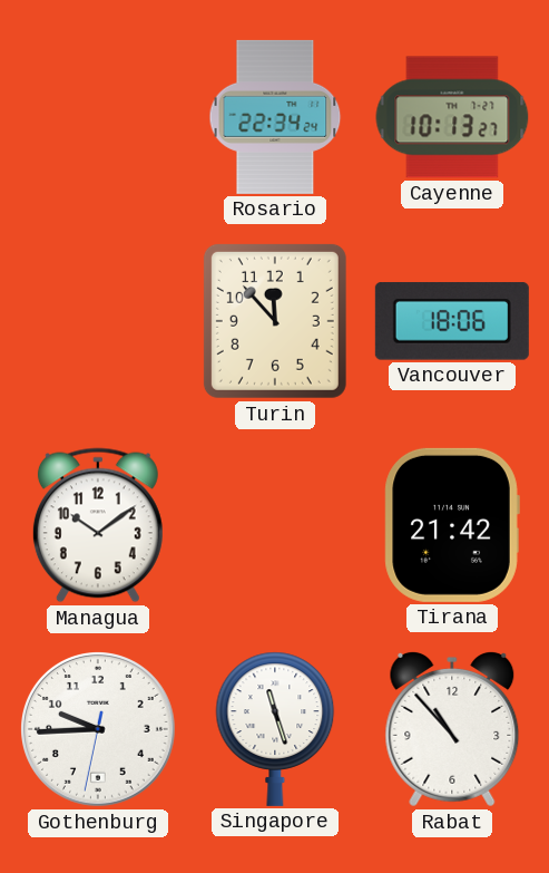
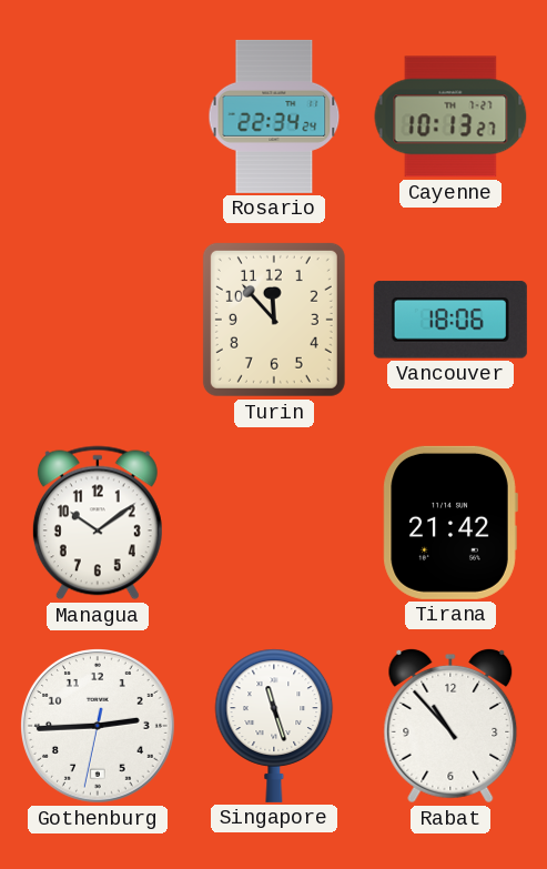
Gothenburg: 9:44 -> 2:44 (99, 727)
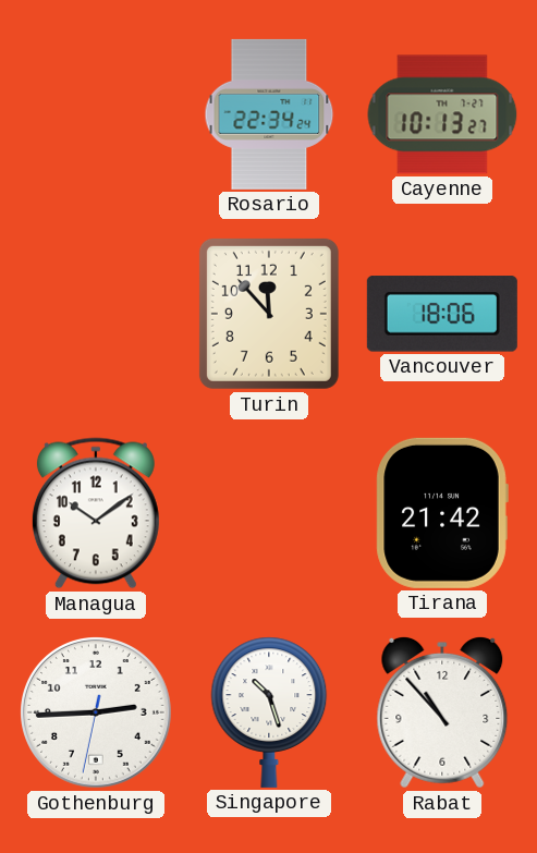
Singapore: 11:27 -> 10:27 (269, 712)
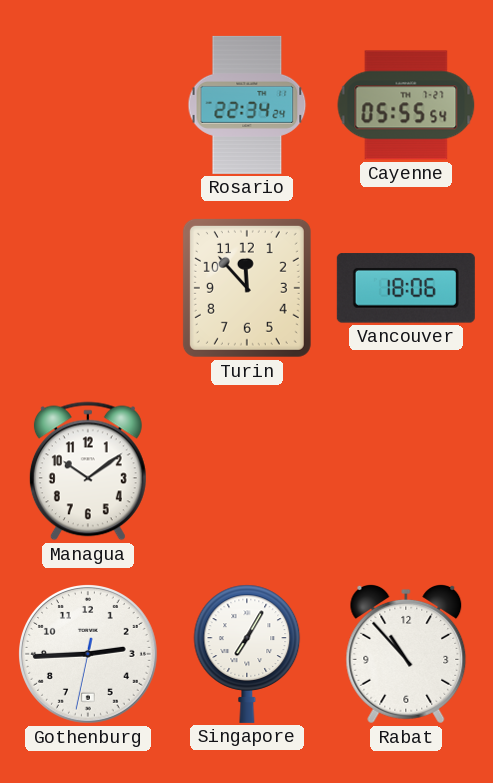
Cayenne: 10:13 -> 05:55 (406, 105)
Tirana: 21:42 -> none (442, 513)
Singapore: 10:27 -> 7:05 (247, 654)
